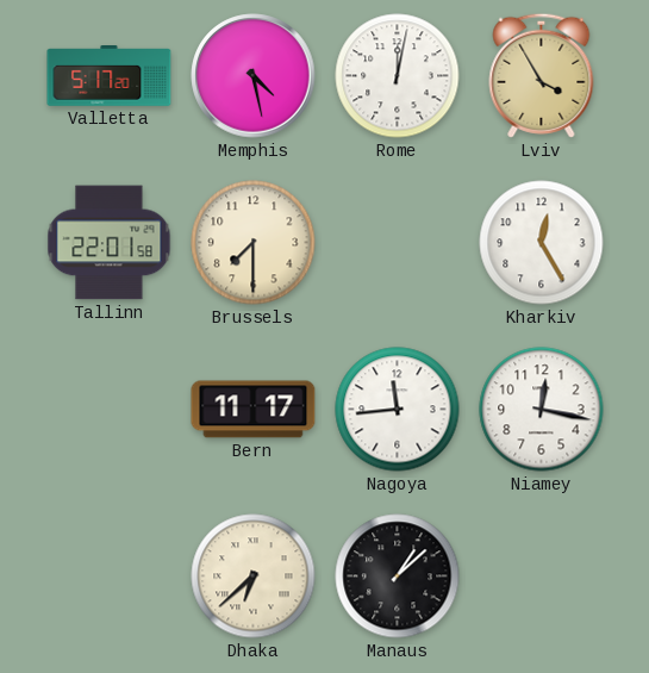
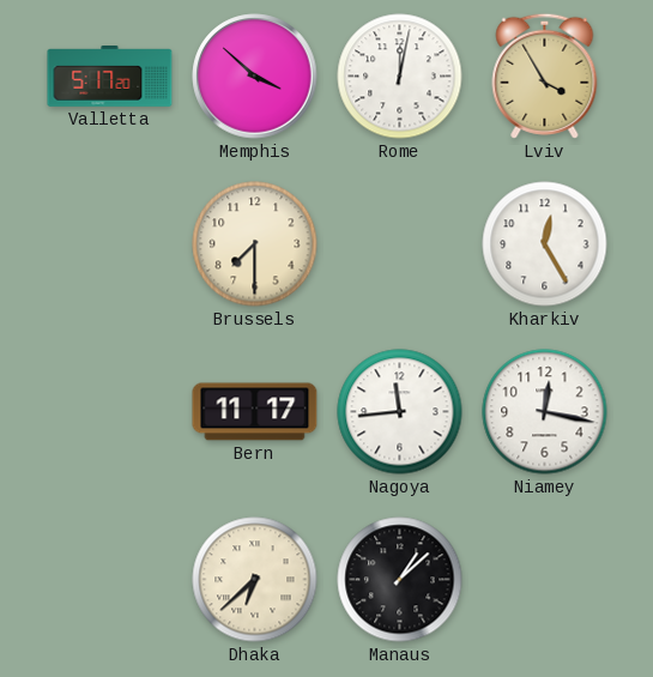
Memphis: 4:28 -> 3:52 (255, 77)
Tallinn: 22:01 -> none (110, 243)
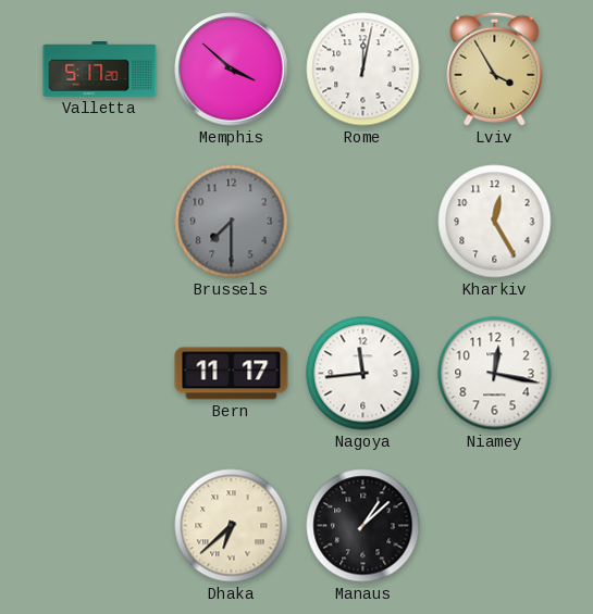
Brussels dial: cream -> grey (232, 222)
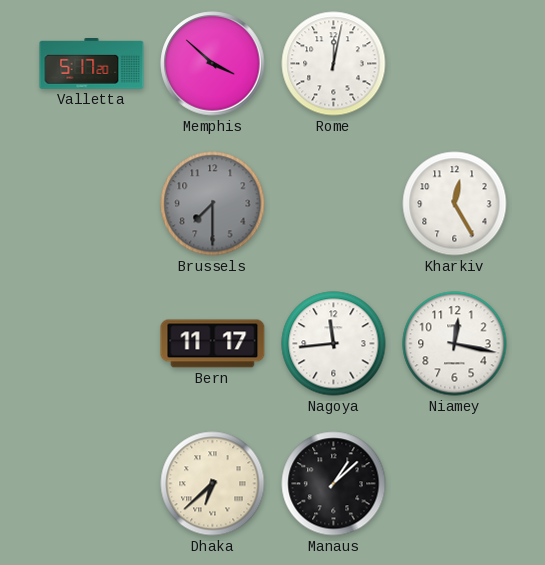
Lviv: 3:55 -> none (495, 68)
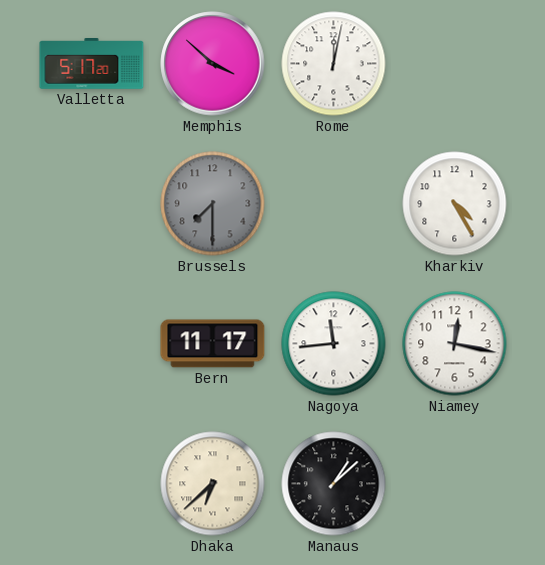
Kharkiv: 12:25 -> 4:25 (455, 204)
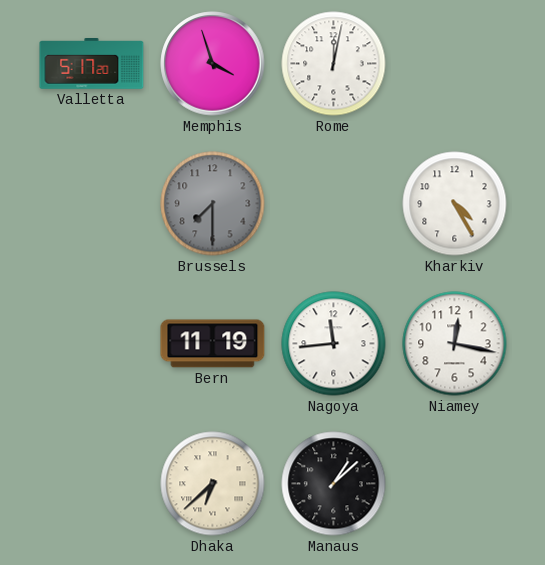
Memphis: 3:52 -> 3:57 (213, 64)
Bern: 11:17 -> 11:19 (213, 344)
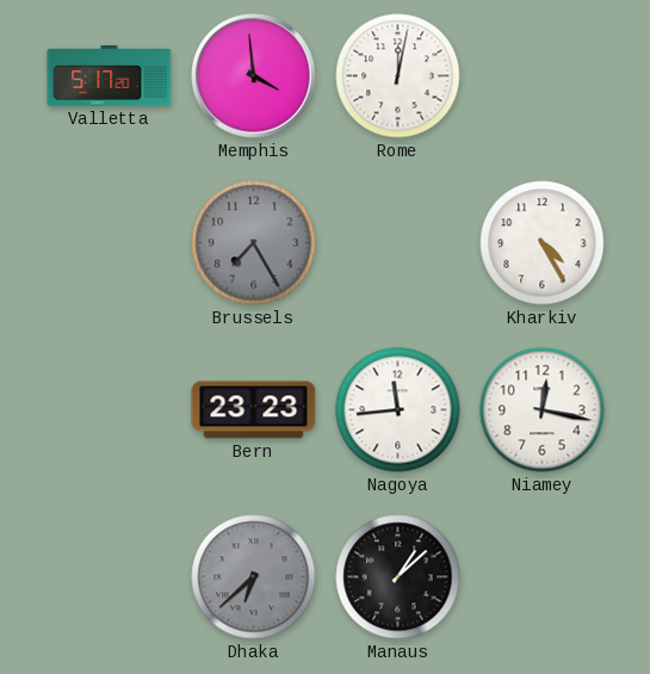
Memphis: 3:57 -> 3:59 (254, 76)
Brussels: 7:30 -> 7:25 (254, 243)
Bern: 11:19 -> 23:23 (254, 410)
Dhaka dial: cream -> grey (254, 577)
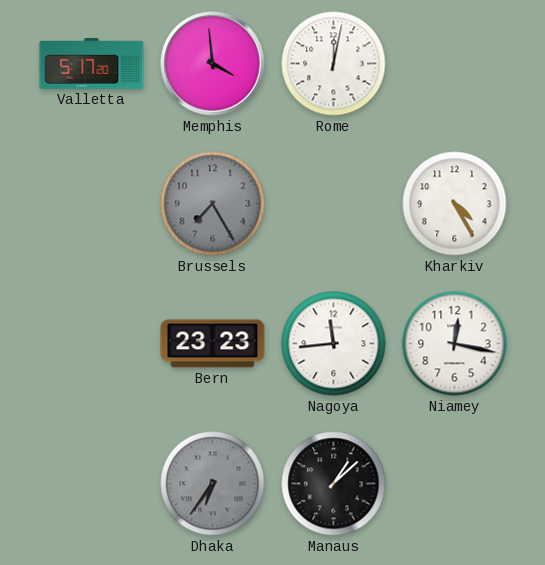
Dhaka: 6:38 -> 6:36 (213, 484)
